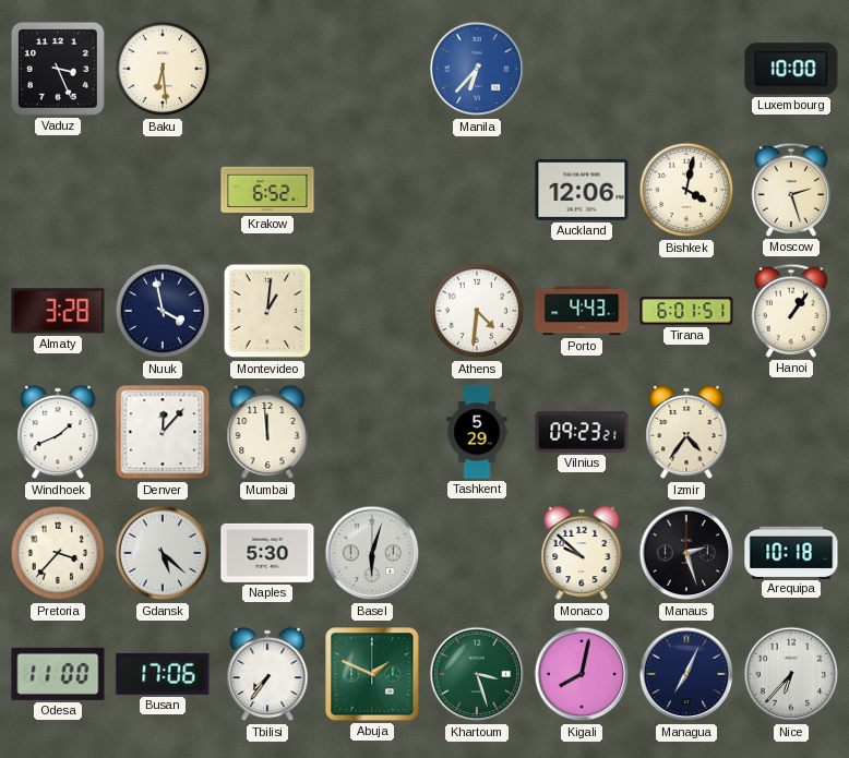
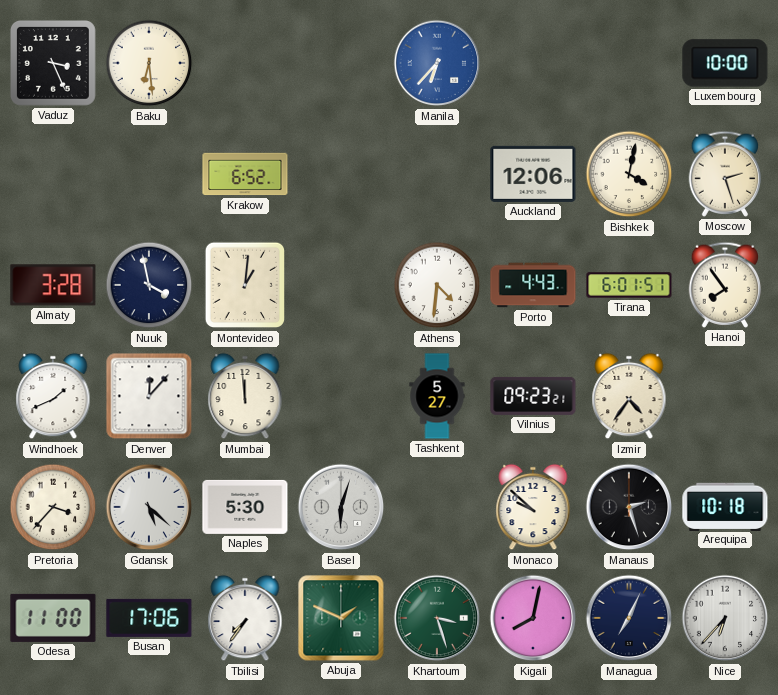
Hanoi: 1:06 -> 7:54 (725, 285)
Tashkent: 5:29 -> 5:27 (437, 396)
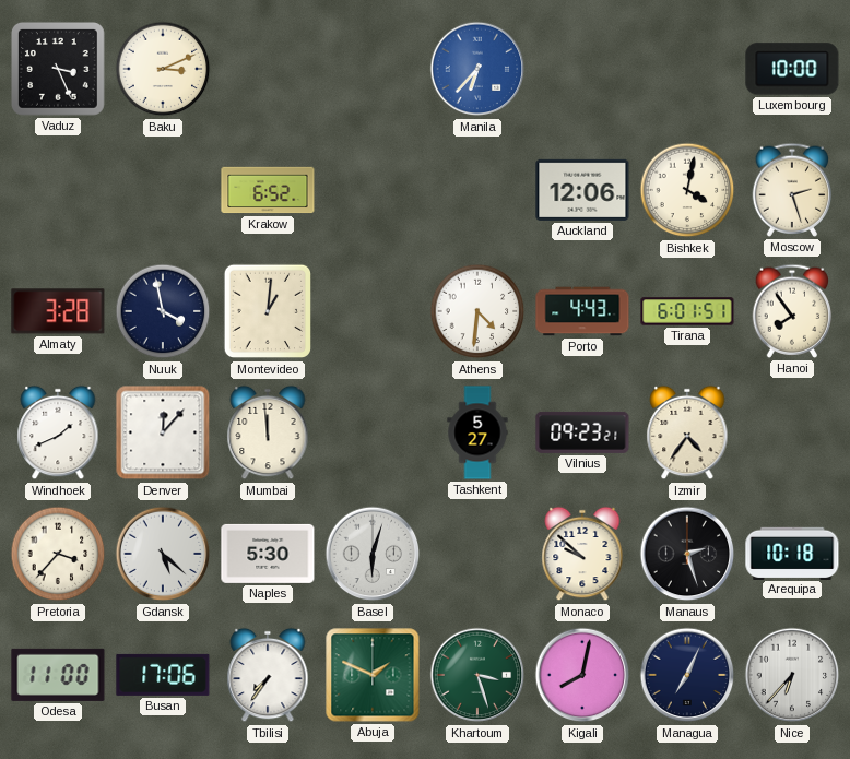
Baku: 6:29 -> 3:11 (163, 69)
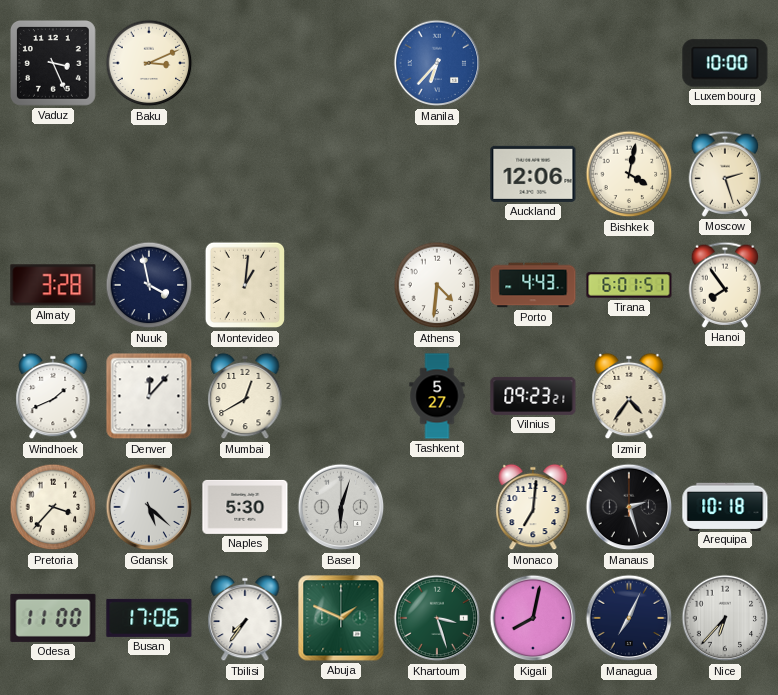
Krakow: 6:52 -> none (268, 190)
Mumbai: 11:59 -> 12:40 (245, 396)
Monaco: 9:52 -> 7:01 (533, 507)
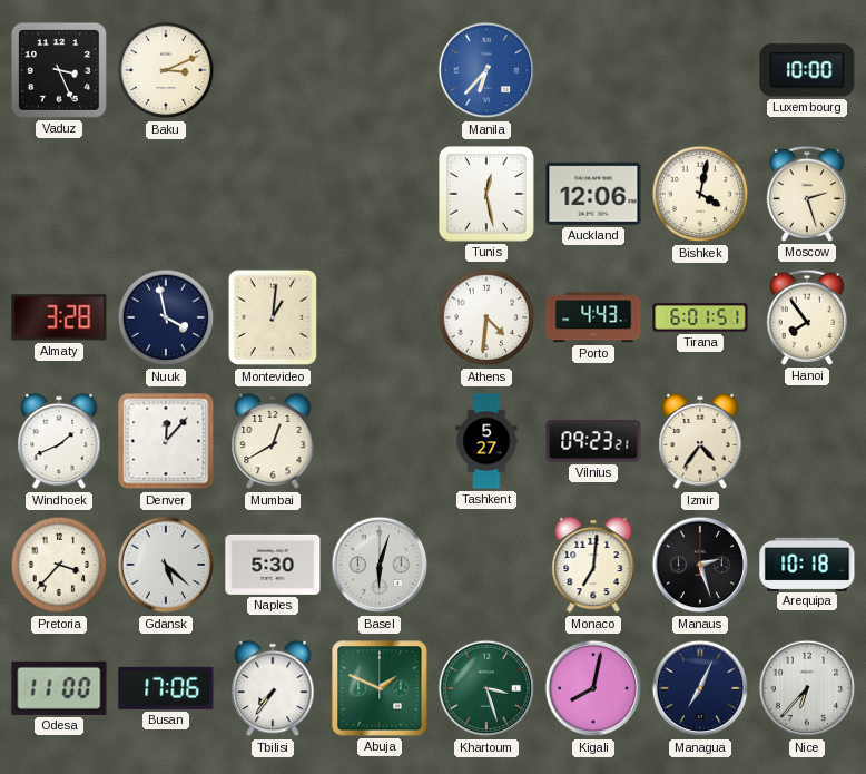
Tunis: none -> 12:28 (486, 194)
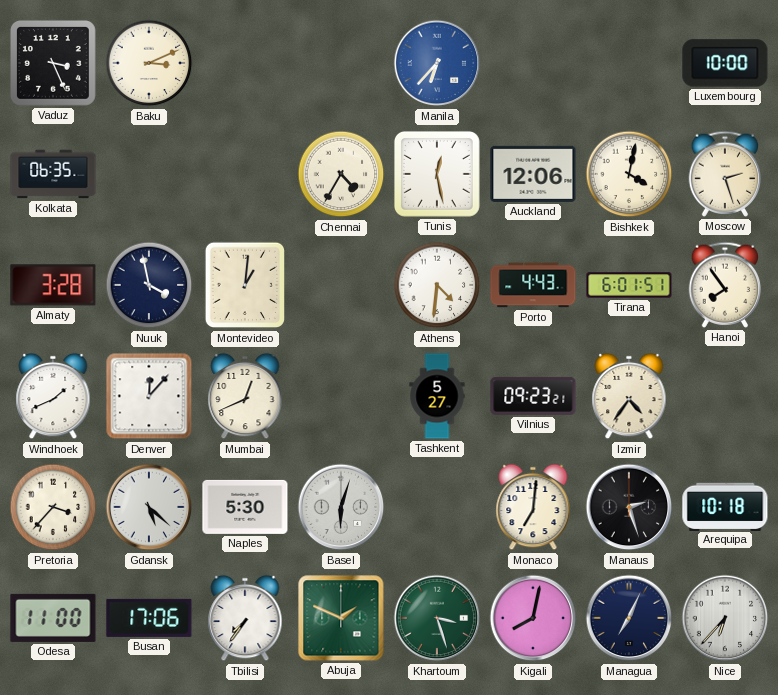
Kolkata: none -> 06:35 (53, 174)
Chennai: none -> 4:35 (341, 174)
Mumbai: 12:40 -> 12:41 (245, 396)
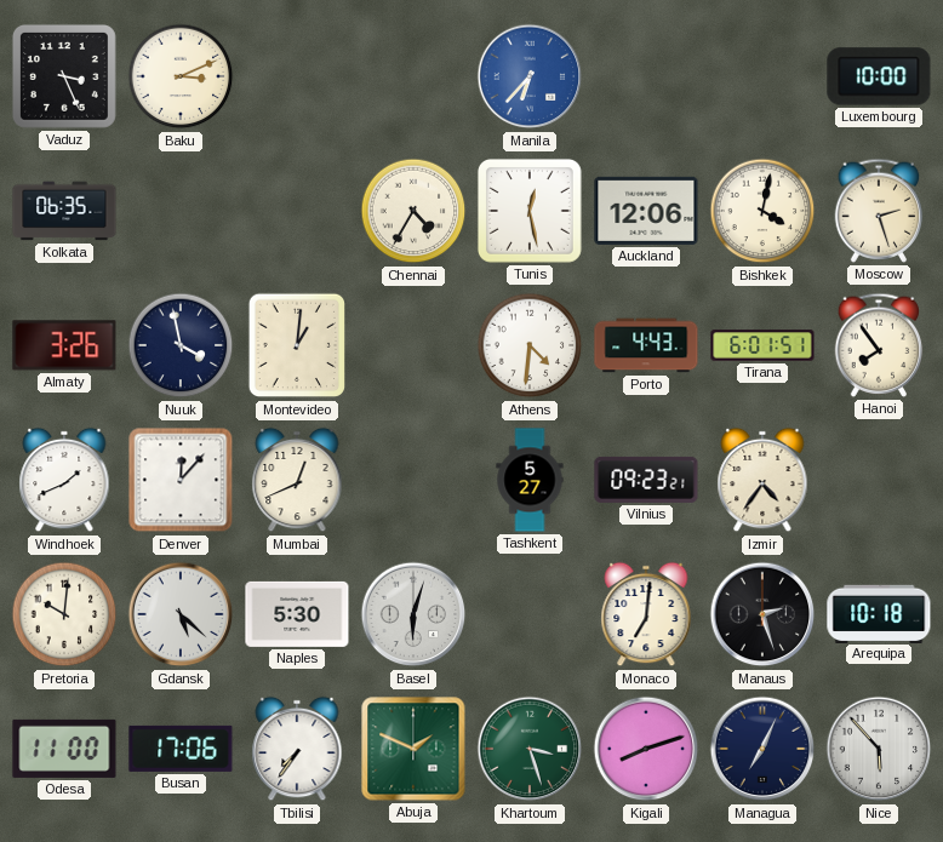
Almaty: 3:28 -> 3:26 (64, 345)
Pretoria: 3:37 -> 10:01 (64, 614)
Kigali: 8:02 -> 8:12 (646, 749)
Nice: 6:37 -> 5:53 (879, 749)
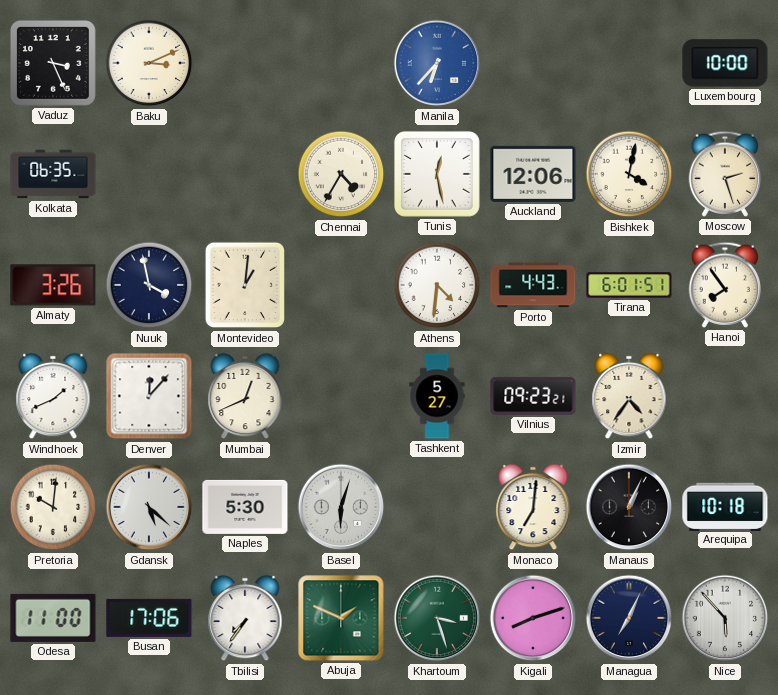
Manaus: 2:27 -> 1:04 (629, 507)
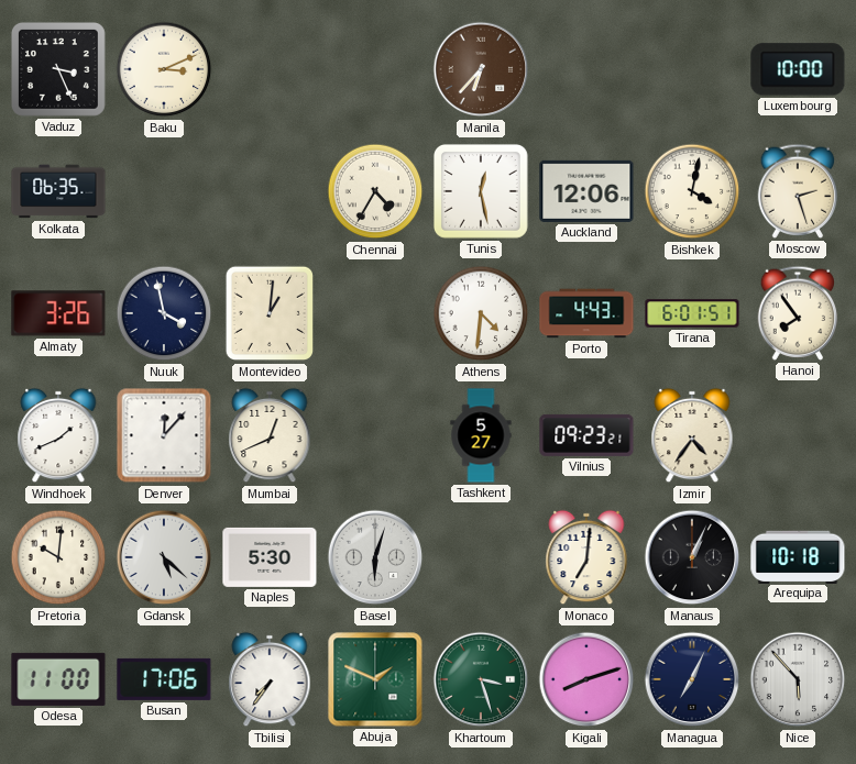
Manila dial: blue -> brown (481, 69)
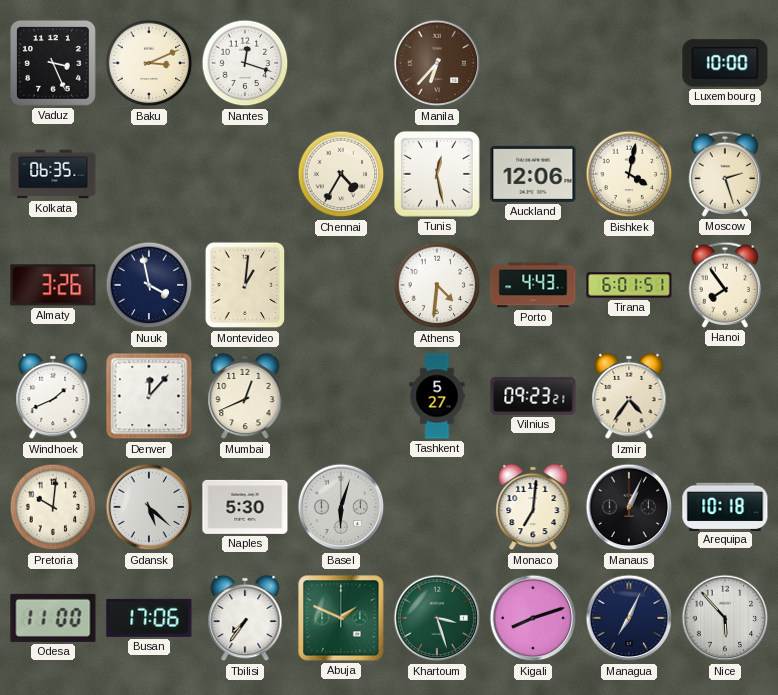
Nantes: none -> 12:18 (245, 63)
